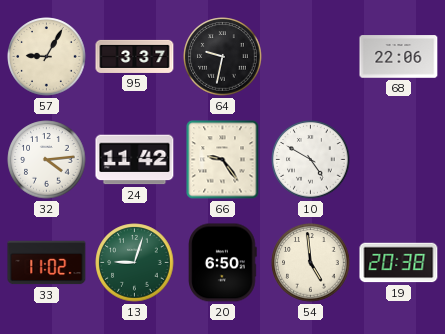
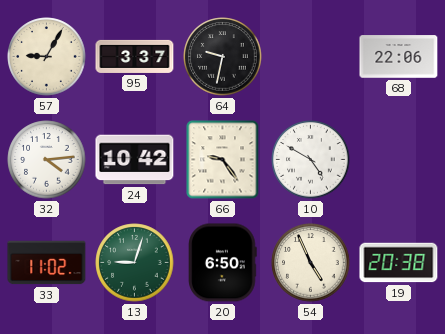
24: 11:42 -> 10:42 (135, 160)
54: 4:59 -> 4:56 (311, 263)
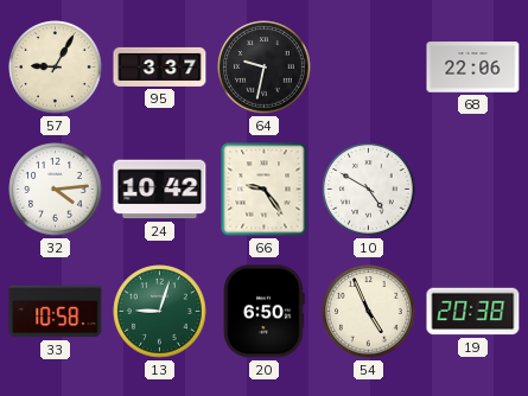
33: 11:02 -> 10:58 (56, 312)
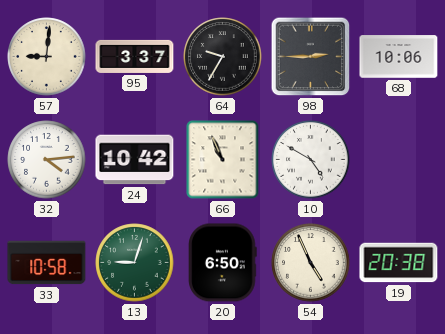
57: 9:05 -> 9:01 (47, 57)
64: 9:32 -> 9:35 (223, 57)
98: none -> 2:45 (311, 57)
68: 22:06 -> 10:06 (399, 57)
66: 9:24 -> 10:56 (223, 160)
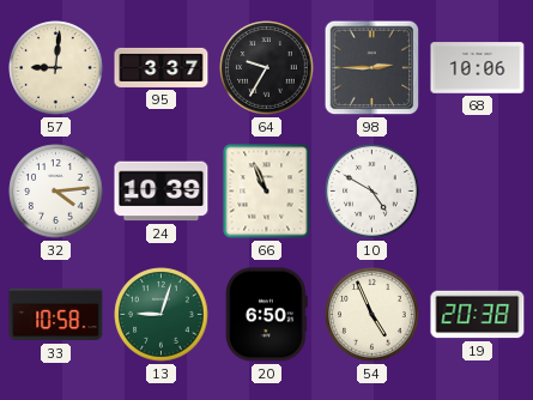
24: 10:42 -> 10:39 (162, 192)
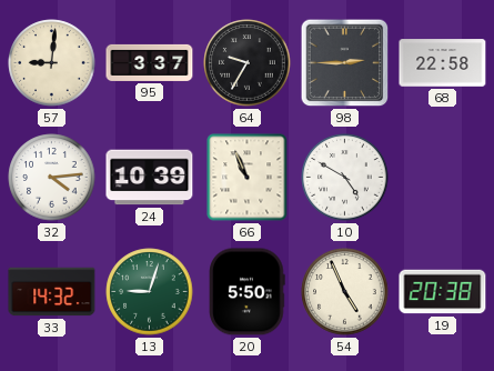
68: 10:06 -> 22:58 (443, 63)
33: 10:58 -> 14:32 (52, 292)
20: 6:50 -> 5:50 (248, 292)
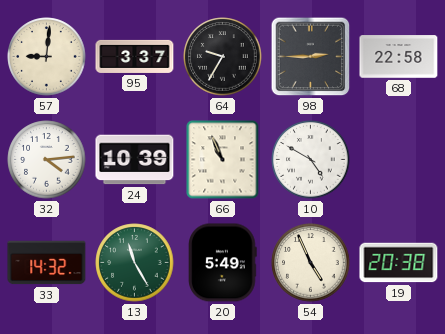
13: 9:03 -> 11:25 (135, 263)
20: 5:50 -> 5:49 (223, 263)
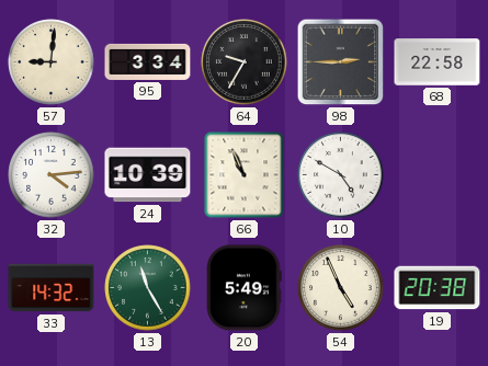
95: 3:37 -> 3:34 (148, 61)
